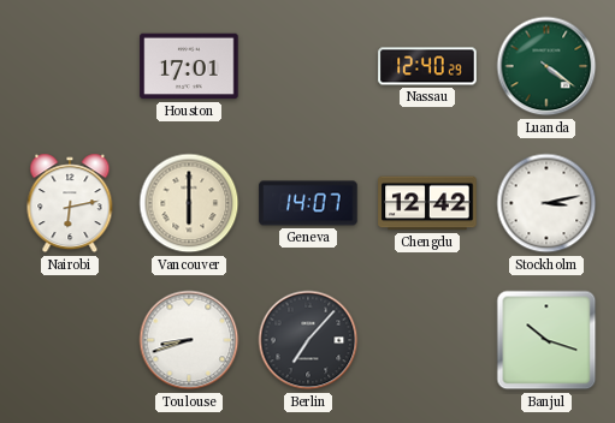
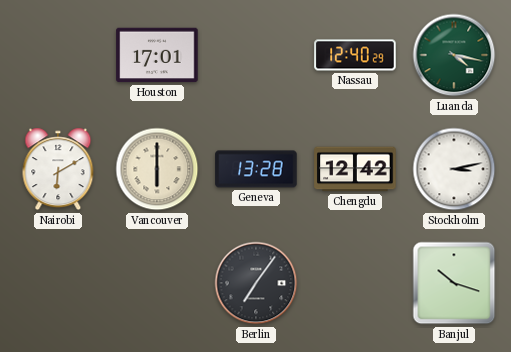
Luanda: 4:21 -> 4:17 (454, 55)
Nairobi: 6:13 -> 6:10 (58, 169)
Geneva: 14:07 -> 13:28 (256, 169)
Toulouse: 8:42 -> none (189, 340)
Berlin: 7:07 -> 7:06 (256, 283)
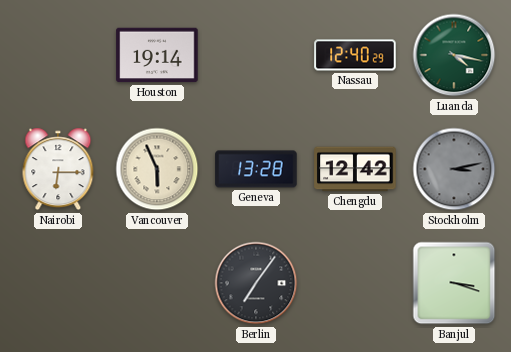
Houston: 17:01 -> 19:14 (157, 55)
Nairobi: 6:10 -> 6:15 (58, 169)
Vancouver: 6:00 -> 5:56 (157, 169)
Stockholm dial: white -> grey (454, 169)
Banjul: 10:18 -> 3:18 (454, 283)
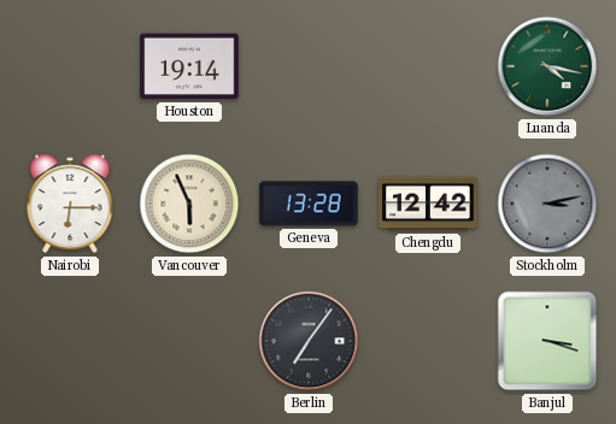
Nassau: 12:40 -> none (355, 55)
